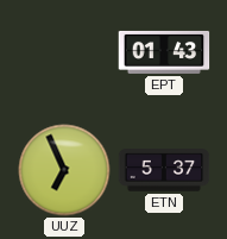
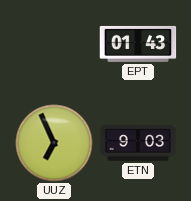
ETN: 5:37 -> 9:03 (138, 143)
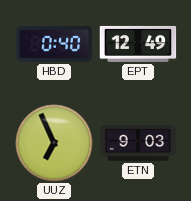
HBD: none -> 0:40 (54, 44)
EPT: 01:43 -> 12:49 (138, 44)
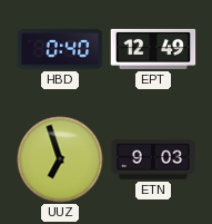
UUZ: 6:56 -> 6:57 (60, 159)
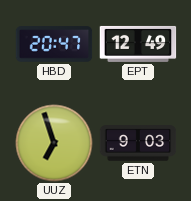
HBD: 0:40 -> 20:47 (54, 44)
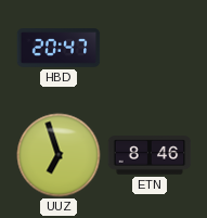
EPT: 12:49 -> none (138, 44)
ETN: 9:03 -> 8:46 (150, 155)
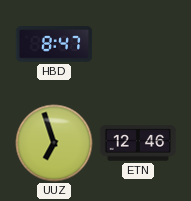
HBD: 20:47 -> 8:47 (54, 44)
ETN: 8:46 -> 12:46 (138, 143)
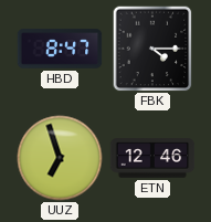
FBK: none -> 4:15 (152, 49)
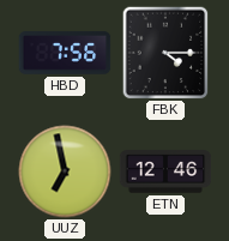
HBD: 8:47 -> 7:56 (65, 53)
UUZ: 6:57 -> 6:58 (65, 171)
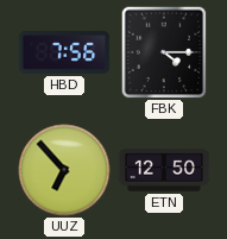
UUZ: 6:58 -> 6:53 (64, 170)
ETN: 12:46 -> 12:50 (164, 170)
